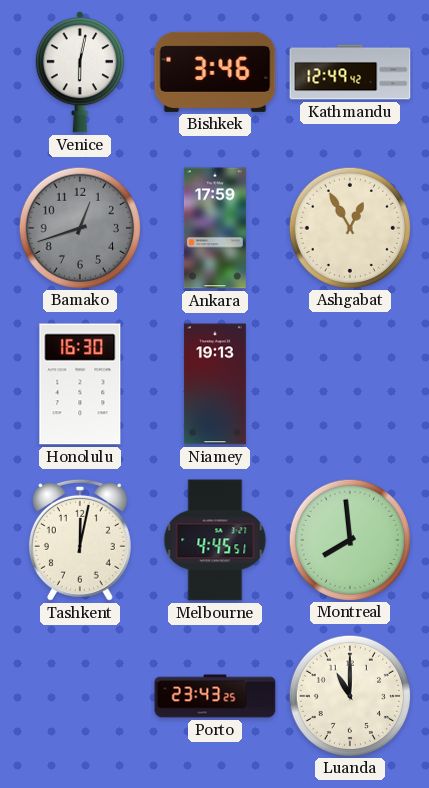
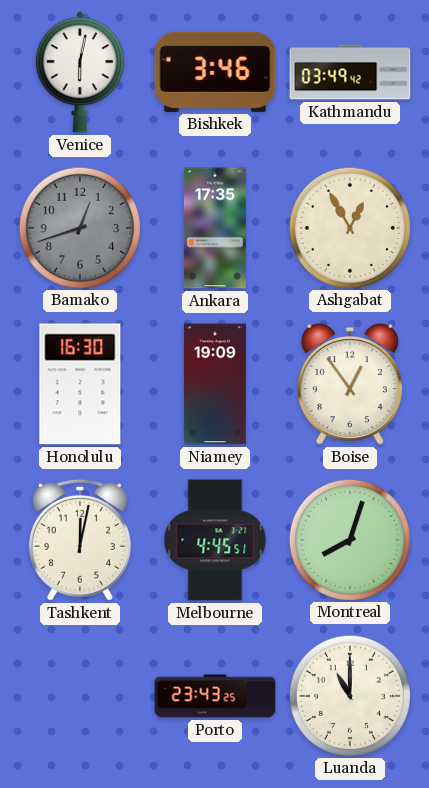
Kathmandu: 12:49 -> 03:49 (350, 72)
Ankara: 17:59 -> 17:35 (215, 228)
Niamey: 19:13 -> 19:09 (215, 384)
Boise: none -> 12:54 (350, 385)
Montreal: 7:59 -> 8:03 (349, 539)
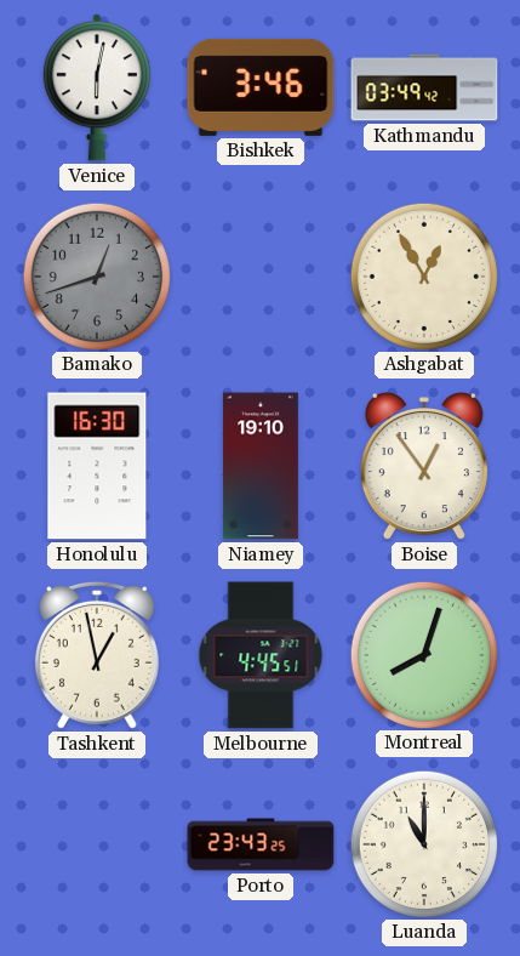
Ankara: 17:35 -> none (215, 228)
Niamey: 19:09 -> 19:10 (261, 466)
Tashkent: 12:02 -> 12:58 (97, 655)
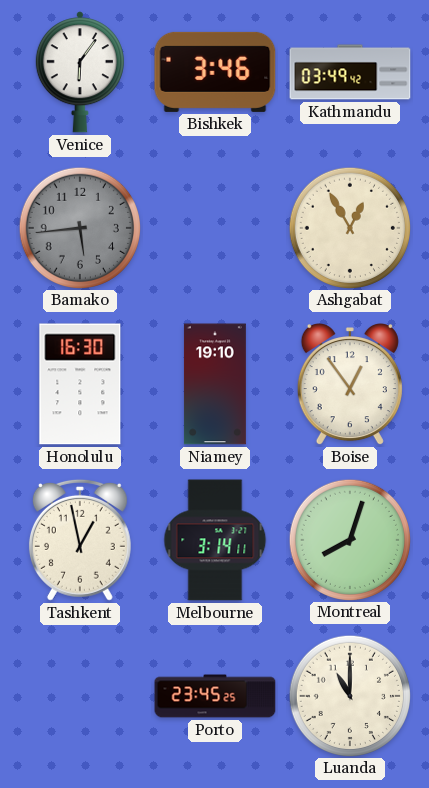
Venice: 6:02 -> 6:06 (80, 72)
Bamako: 12:42 -> 5:44 (79, 227)
Melbourne: 4:45 -> 3:14 (215, 540)
Porto: 23:43 -> 23:45 (215, 696)
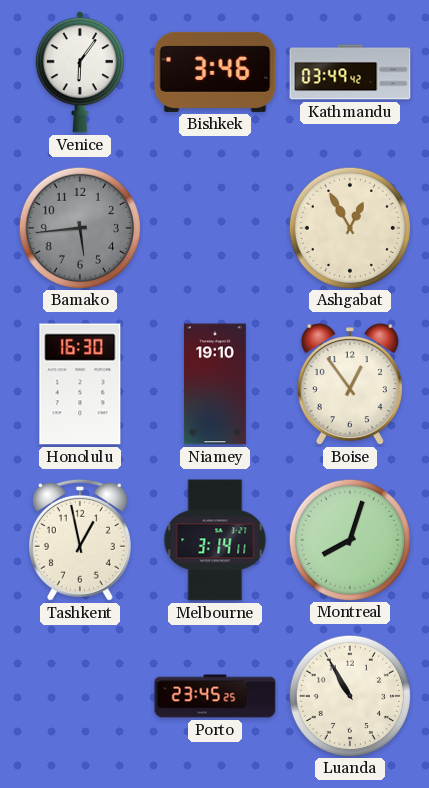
Luanda: 11:00 -> 10:55 (349, 695)
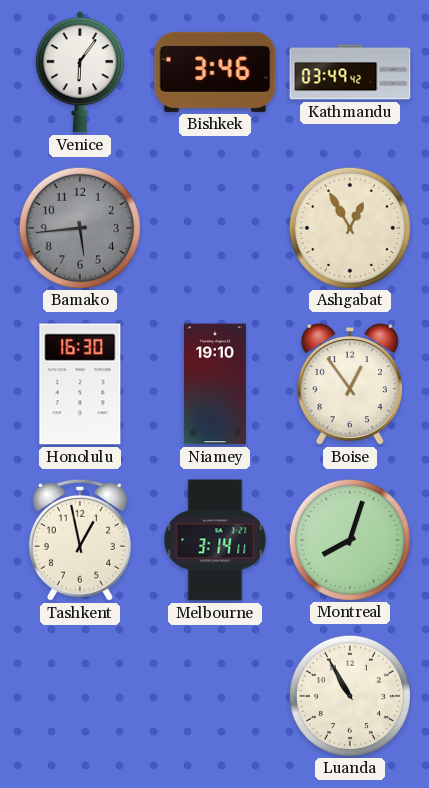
Porto: 23:45 -> none (215, 696)
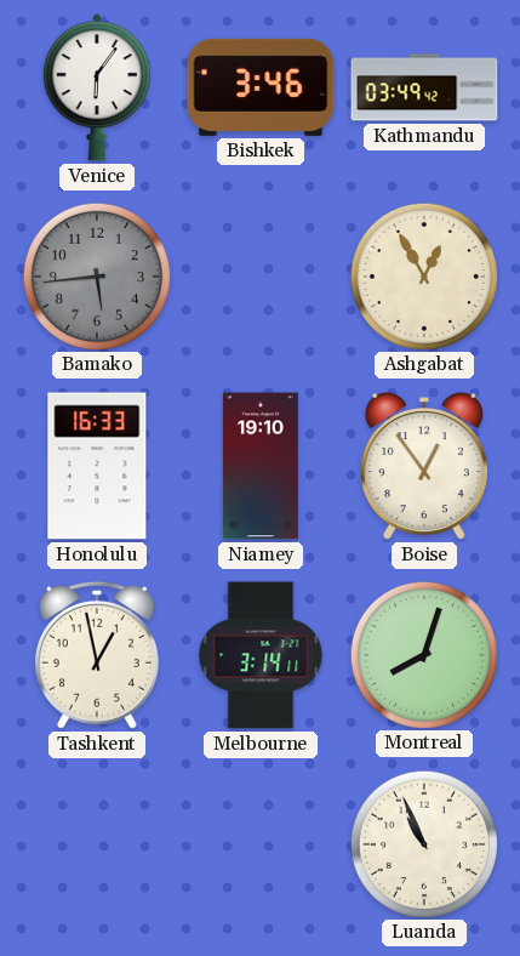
Honolulu: 16:30 -> 16:33 (97, 466)
Luanda: 10:55 -> 10:56 (423, 843)
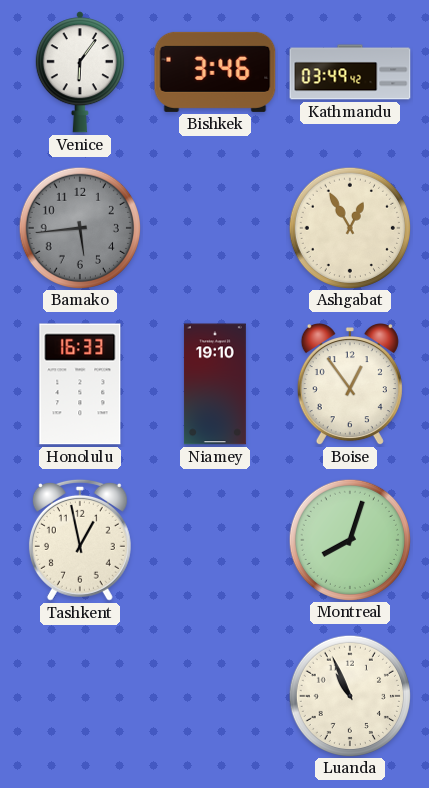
Melbourne: 3:14 -> none (261, 655)
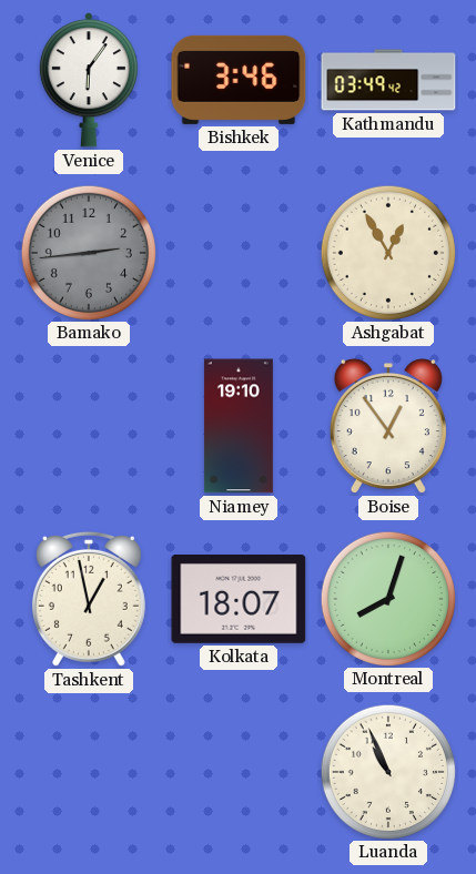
Bamako: 5:44 -> 2:44 (88, 252)
Honolulu: 16:33 -> none (80, 384)
Kolkata: none -> 18:07 (239, 600)
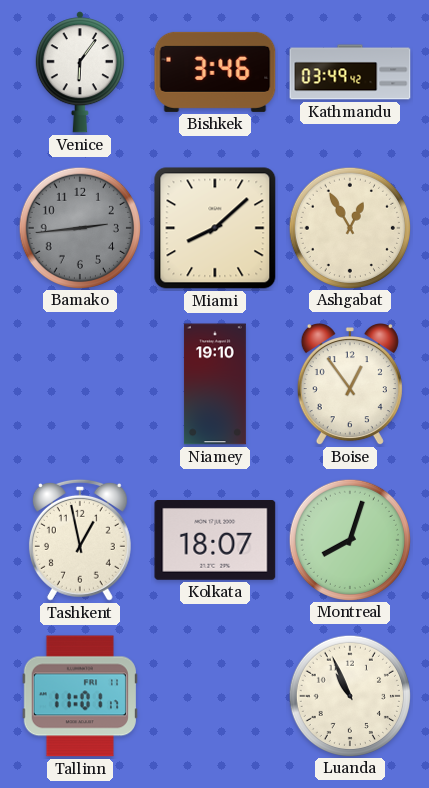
Miami: none -> 8:08 (215, 228)
Tallinn: none -> 11:01 (80, 696)
